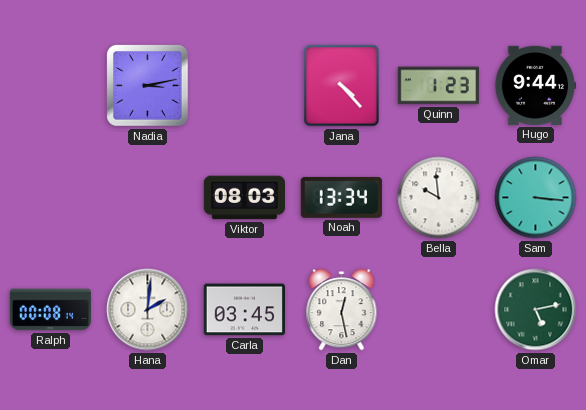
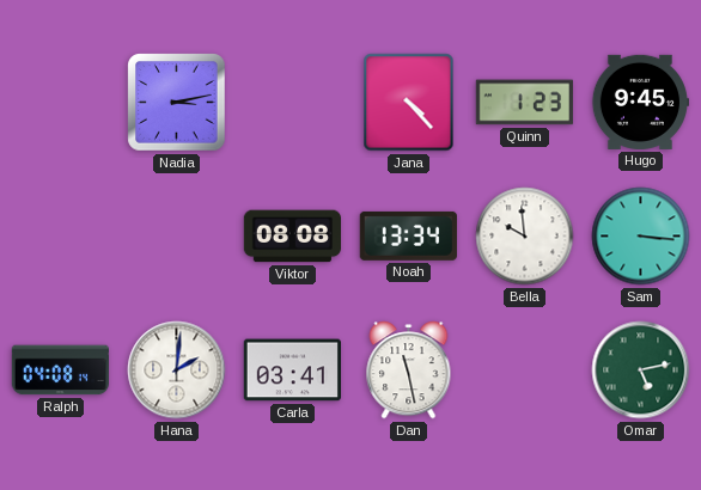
Hugo: 9:44 -> 9:45 (639, 102)
Viktor: 08:03 -> 08:08 (292, 237)
Ralph: 00:08 -> 04:08 (60, 370)
Carla: 03:45 -> 03:41 (292, 370)
Dan: 12:28 -> 11:28 (409, 370)
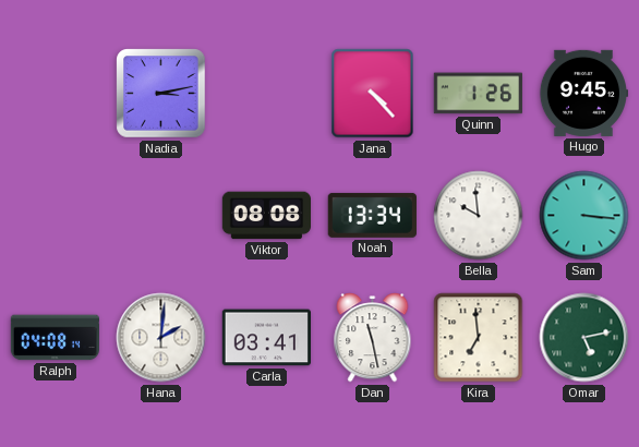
Quinn: 1:23 -> 1:26 (478, 94)
Kira: none -> 6:59 (479, 338)
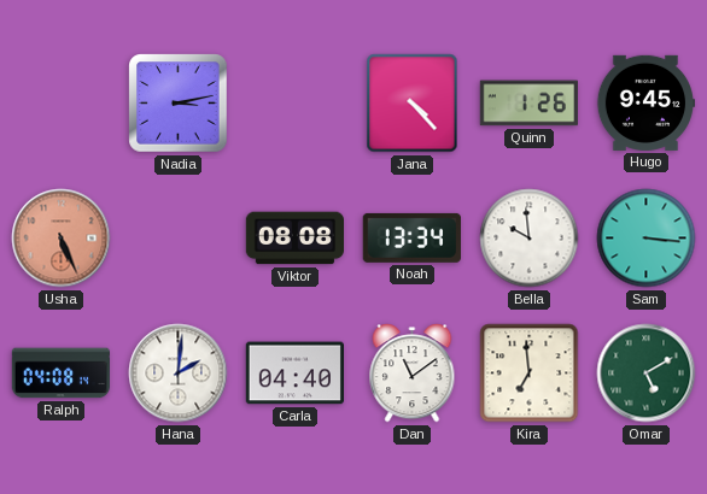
Usha: none -> 5:26 (62, 239)
Carla: 03:41 -> 04:40 (294, 374)
Dan: 11:28 -> 11:09 (413, 374)
Omar: 5:13 -> 5:10 (647, 374)
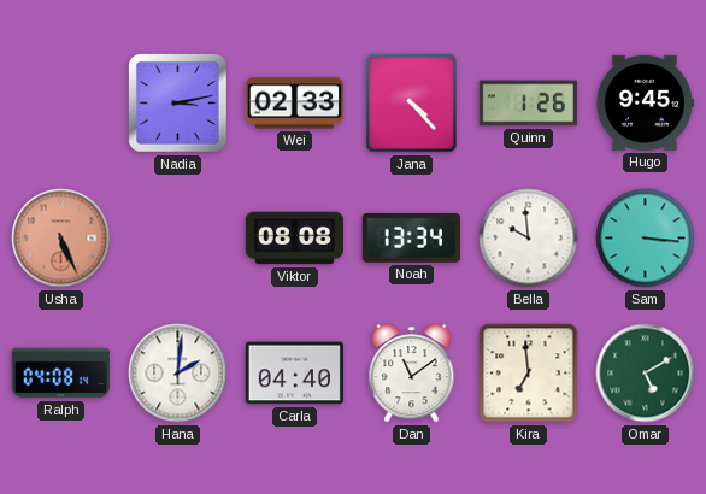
Wei: none -> 02:33 (294, 104)
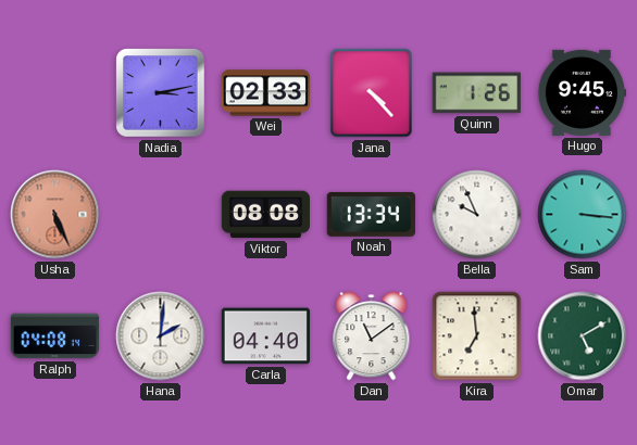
Bella: 9:59 -> 9:56 (477, 215)
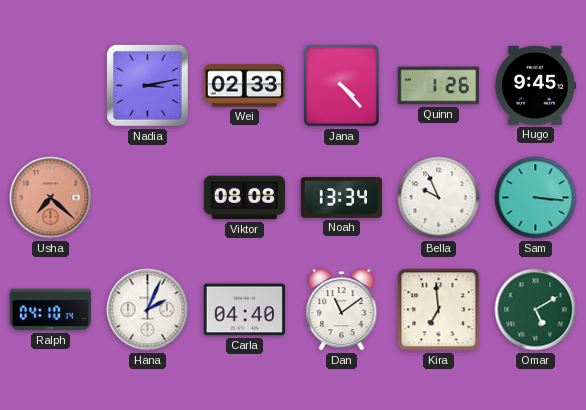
Usha: 5:26 -> 7:22 (51, 198)
Ralph: 04:08 -> 04:10 (50, 310)
Hana: 2:01 -> 2:04 (148, 310)
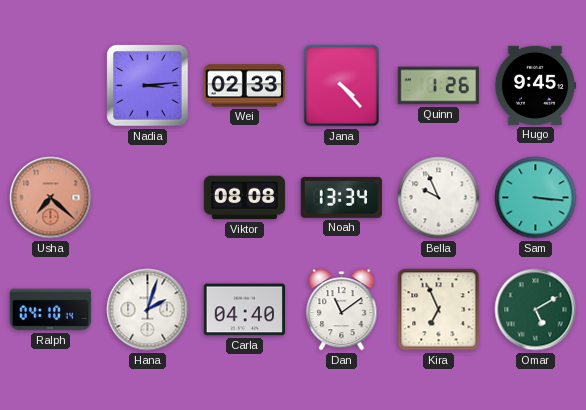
Nadia: 3:13 -> 3:14 (148, 86)
Hana: 2:04 -> 2:03 (148, 310)
Kira: 6:59 -> 6:56 (439, 310)
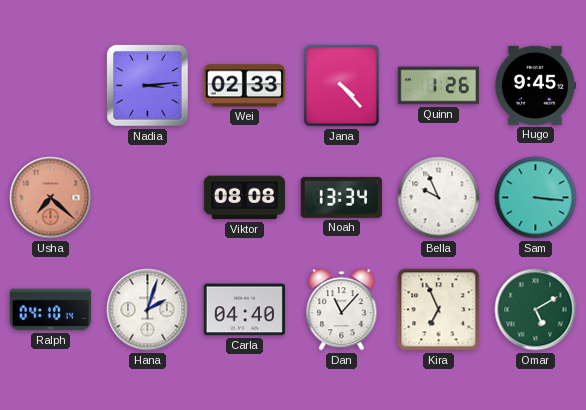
Dan: 11:09 -> 11:07 (342, 310)
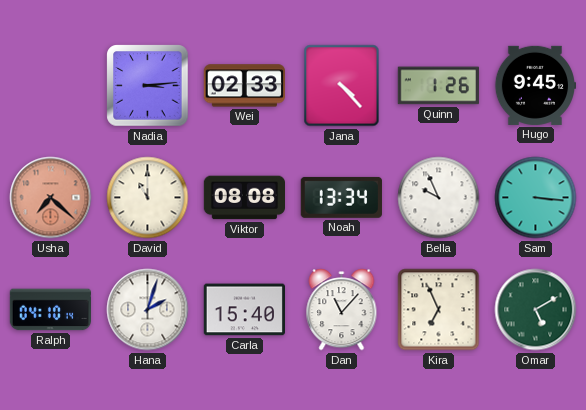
David: none -> 11:00 (148, 198)
Carla: 04:40 -> 15:40 (244, 310)
